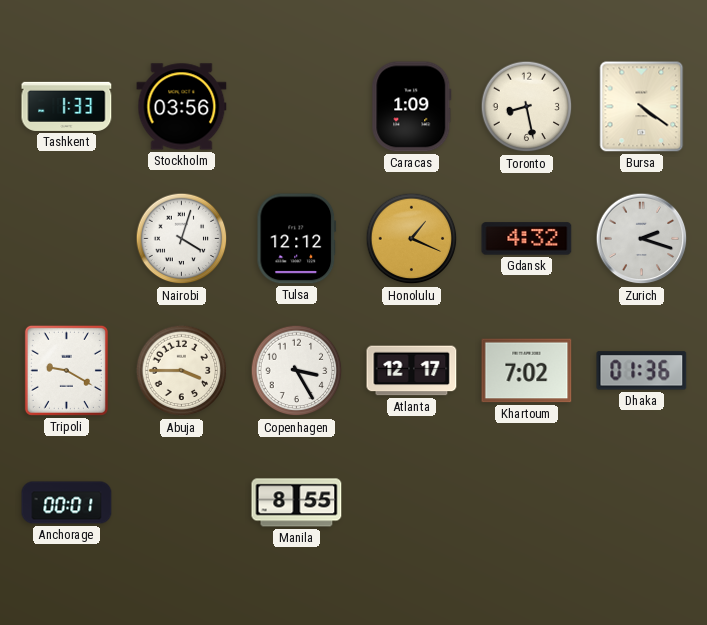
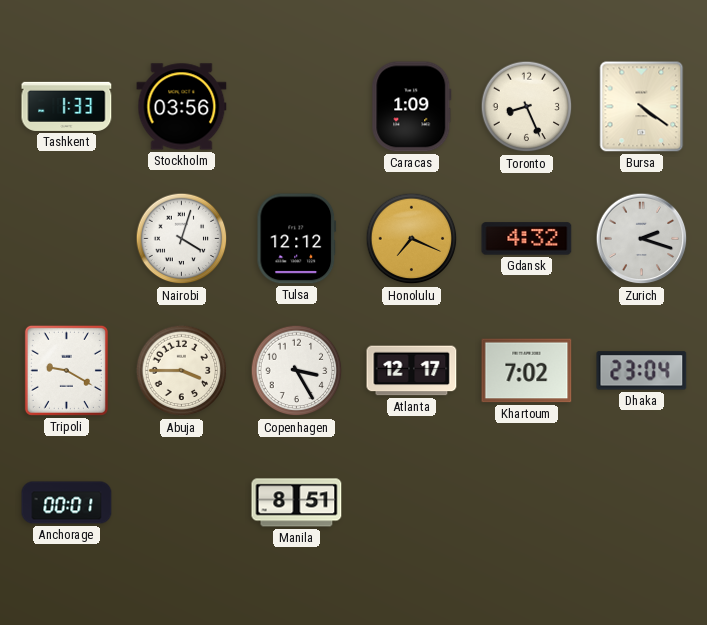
Toronto: 8:28 -> 8:26 (527, 107)
Honolulu: 1:19 -> 7:19 (412, 239)
Dhaka: 01:36 -> 23:04 (642, 371)
Manila: 8:55 -> 8:51 (297, 503)
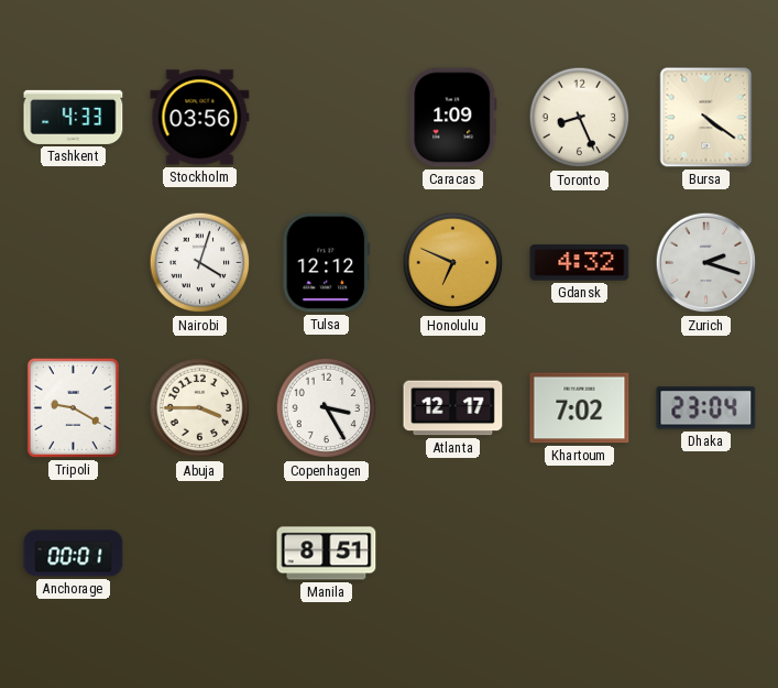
Tashkent: 1:33 -> 4:33 (74, 117)
Honolulu: 7:19 -> 6:49 (453, 263)
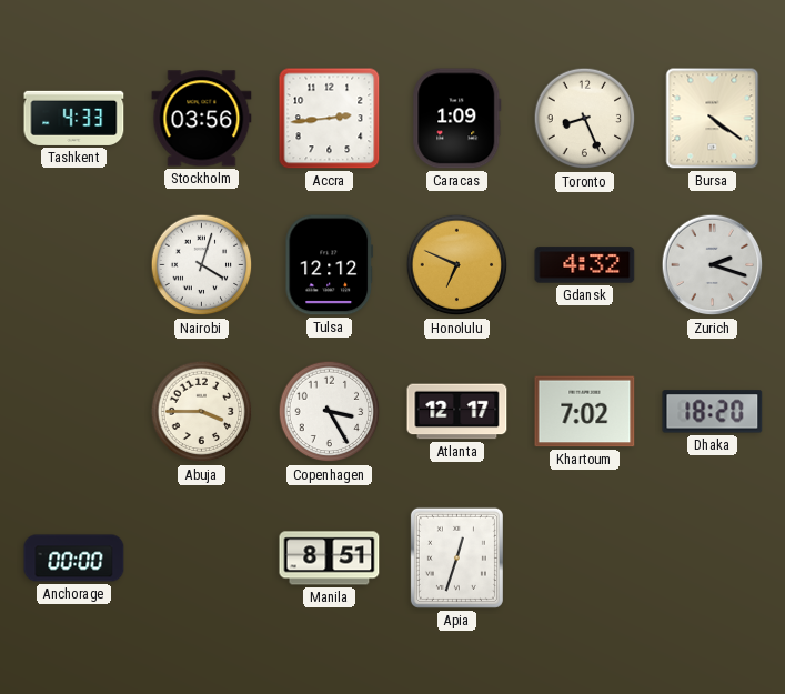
Accra: none -> 2:44 (330, 119)
Tripoli: 9:20 -> none (73, 407)
Dhaka: 23:04 -> 18:20 (713, 412)
Anchorage: 00:01 -> 00:00 (74, 559)
Apia: none -> 12:33 (456, 557)
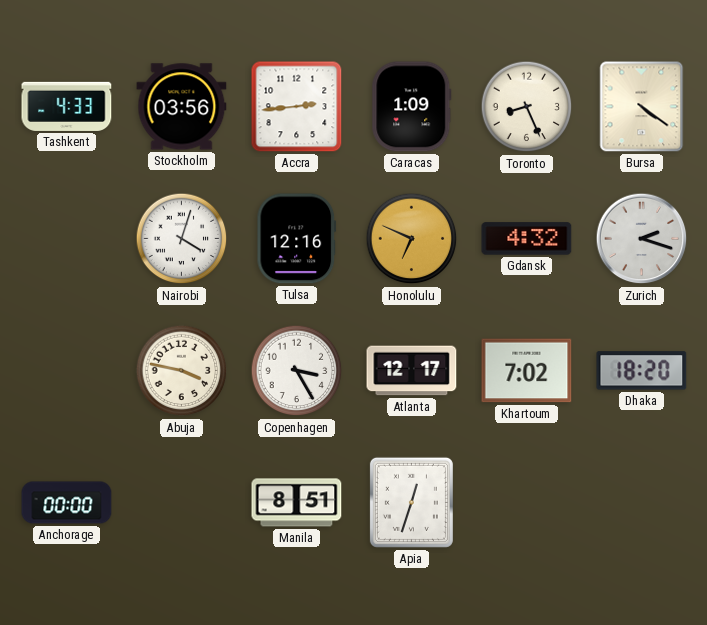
Tulsa: 12:12 -> 12:16 (297, 239)
Abuja: 3:45 -> 3:47 (182, 371)
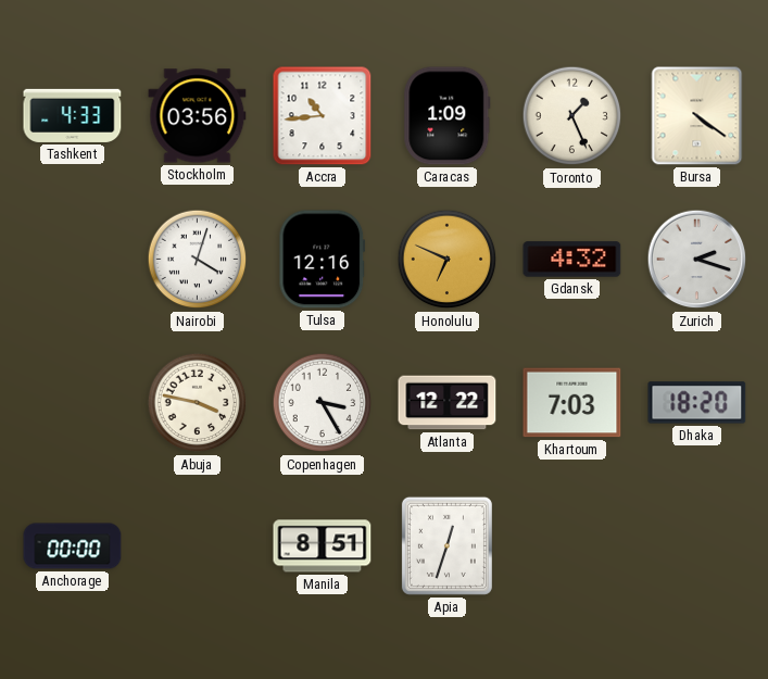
Accra: 2:44 -> 10:44 (323, 116)
Toronto: 8:26 -> 1:26 (572, 116)
Atlanta: 12:17 -> 12:22 (448, 403)
Khartoum: 7:02 -> 7:03 (572, 403)
